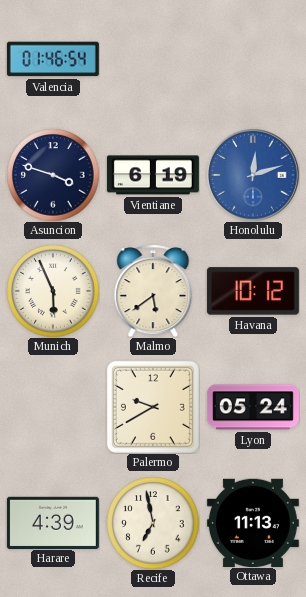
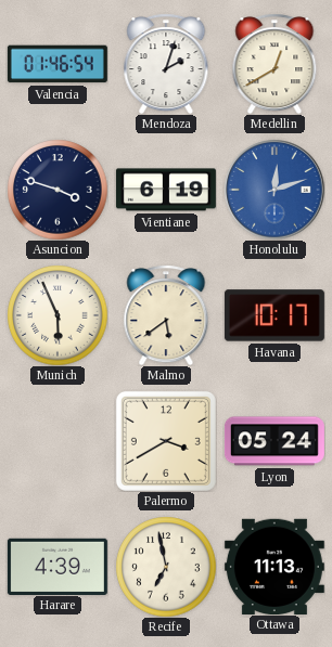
Mendoza: none -> 2:03 (166, 64)
Medellin: none -> 12:40 (274, 64)
Havana: 10:12 -> 10:17 (274, 315)
Palermo: 9:40 -> 3:40 (166, 441)
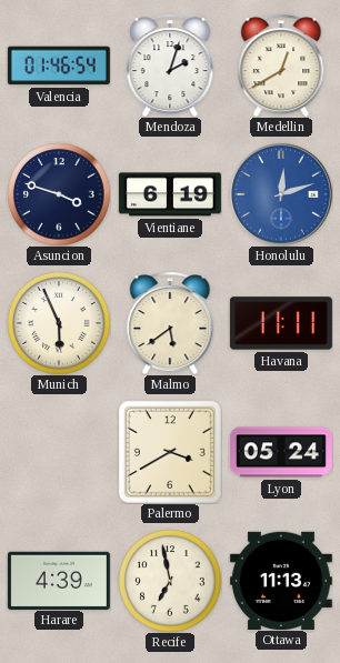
Havana: 10:17 -> 11:11 (281, 323)
